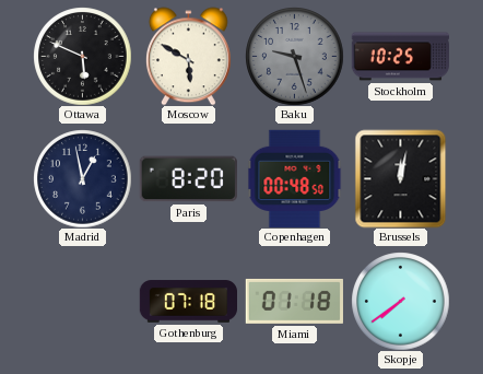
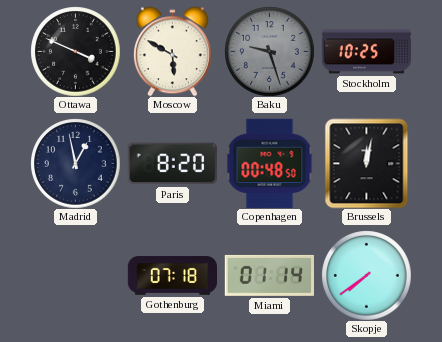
Ottawa: 5:49 -> 3:49 (75, 51)
Miami: 01:18 -> 01:14 (269, 275)
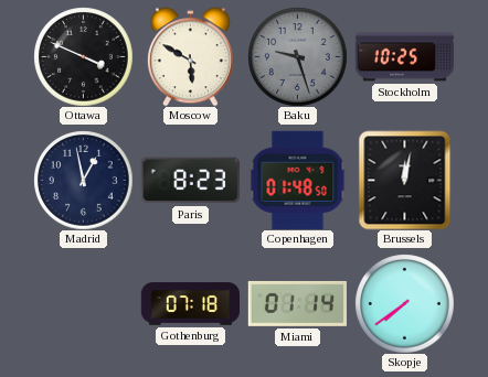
Paris: 8:20 -> 8:23 (190, 181)
Copenhagen: 00:48 -> 01:48 (298, 180)
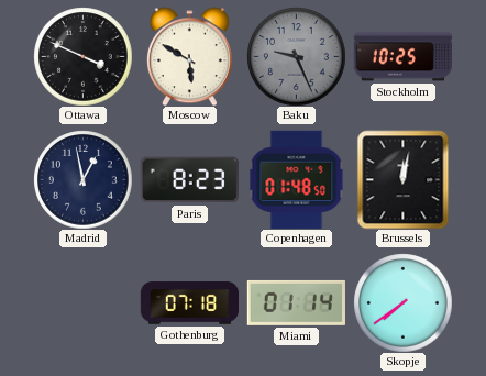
Baku: 9:27 -> 9:26 (296, 56)
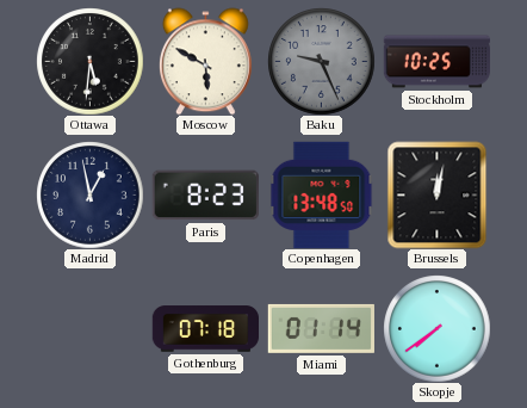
Ottawa: 3:49 -> 5:31 (89, 61)
Copenhagen: 01:48 -> 13:48 (322, 194)
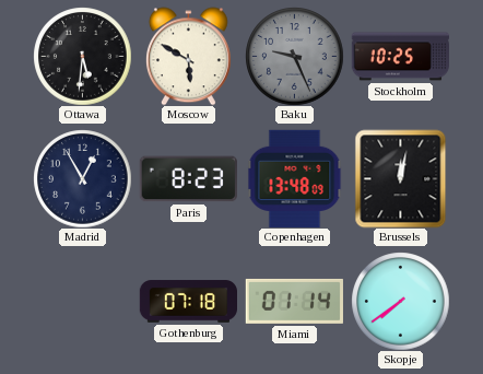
Madrid: 12:58 -> 12:55 (82, 178)
Copenhagen: 13:48:50 -> 13:48:09 (295, 178)
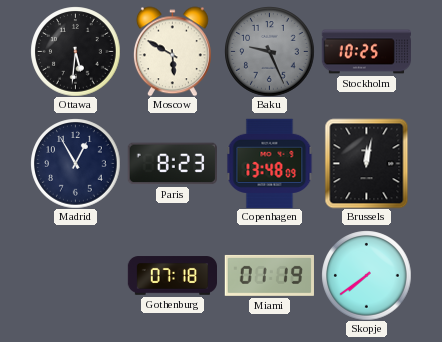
Miami: 01:14 -> 01:19 (269, 275)
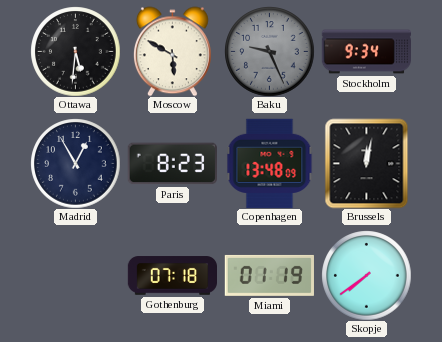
Stockholm: 10:25 -> 9:34 (366, 52)
